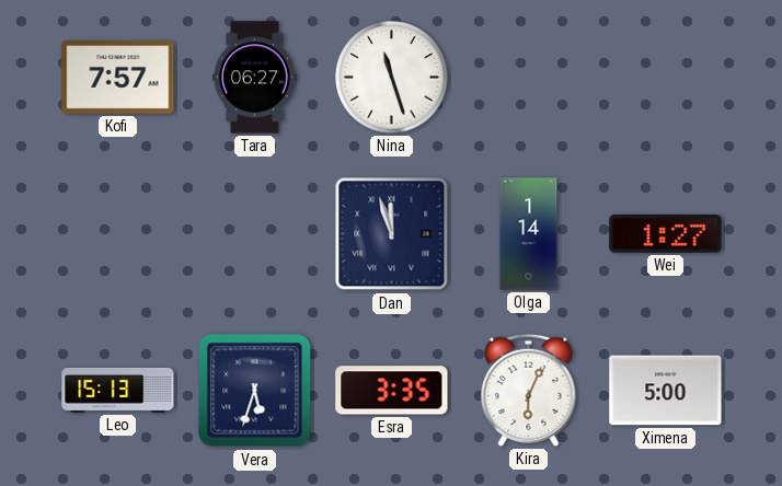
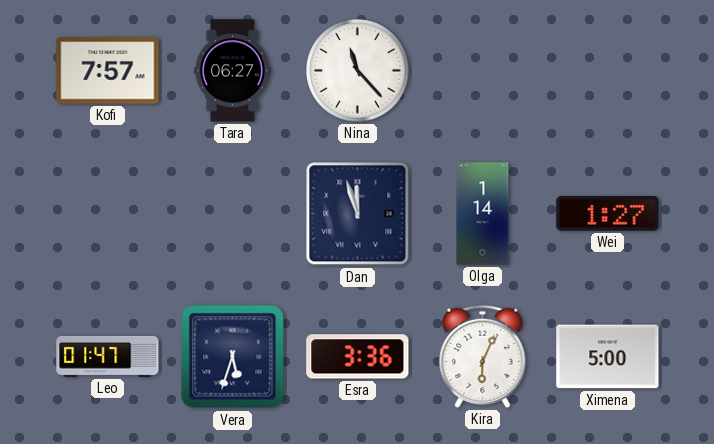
Nina: 11:27 -> 11:23 (358, 71)
Leo: 15:13 -> 01:47 (108, 356)
Esra: 3:35 -> 3:36 (358, 357)
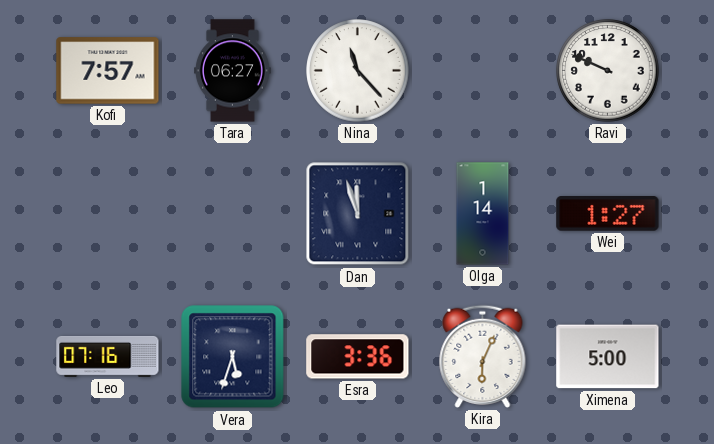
Ravi: none -> 9:49 (608, 71)
Leo: 01:47 -> 07:16 (108, 356)
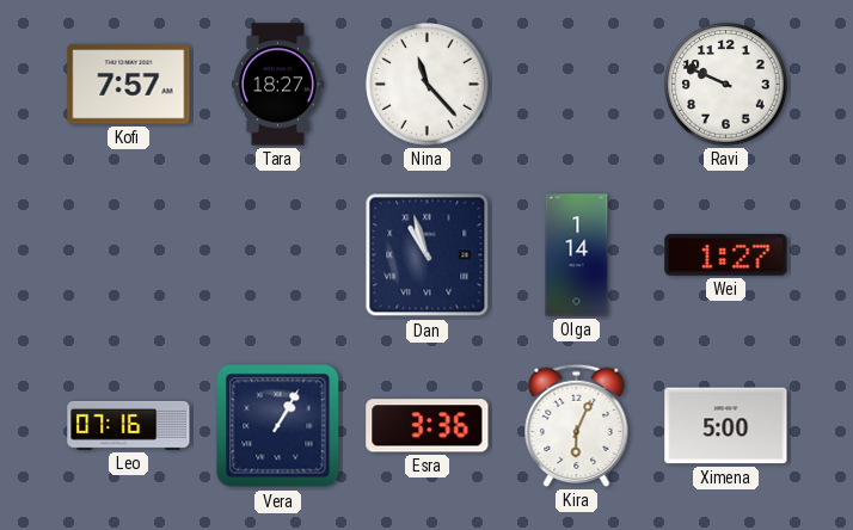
Tara: 06:27 -> 18:27 (278, 85)
Dan: 11:57 -> 10:57 (428, 255)
Vera: 5:33 -> 1:05 (278, 426)
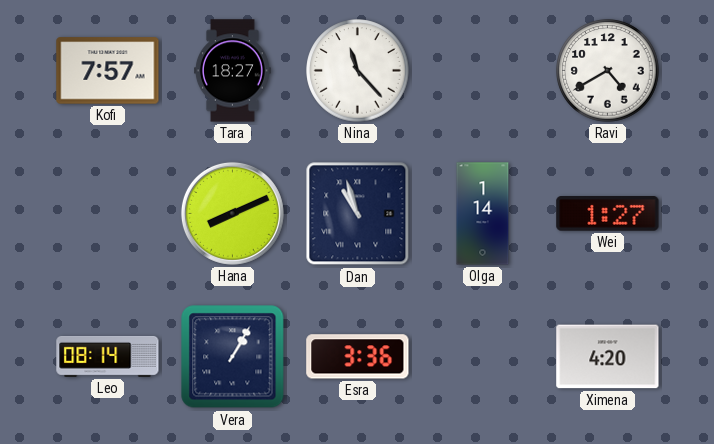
Ravi: 9:49 -> 4:40 (608, 71)
Hana: none -> 8:11 (232, 213)
Leo: 07:16 -> 08:14 (108, 356)
Kira: 6:04 -> none (577, 425)
Ximena: 5:00 -> 4:20 (608, 357)
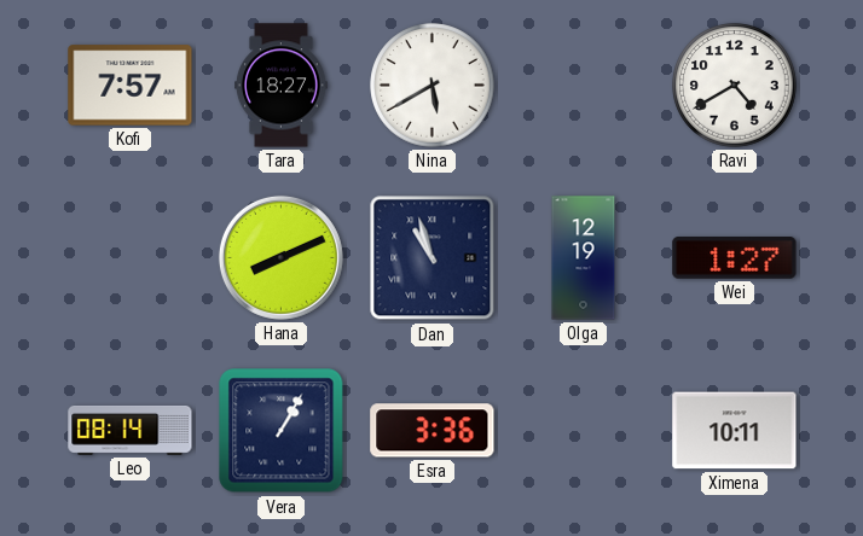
Nina: 11:23 -> 5:40 (433, 86)
Olga: 1:14 -> 12:19 (584, 258)
Ximena: 4:20 -> 10:11 (735, 431)
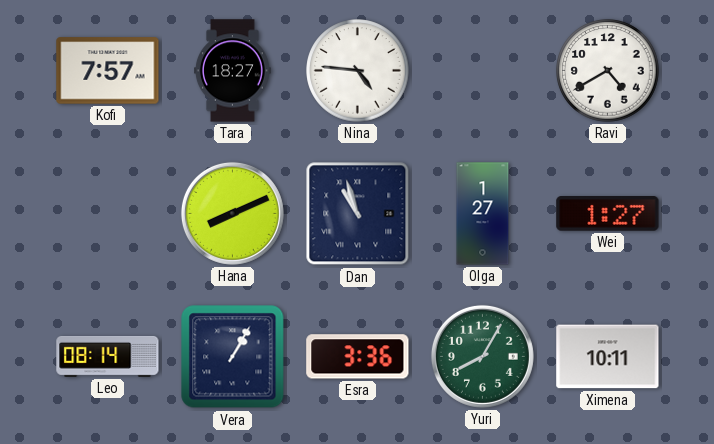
Nina: 5:40 -> 4:46 (358, 71)
Olga: 12:19 -> 1:27 (483, 214)
Yuri: none -> 8:05 (482, 356)
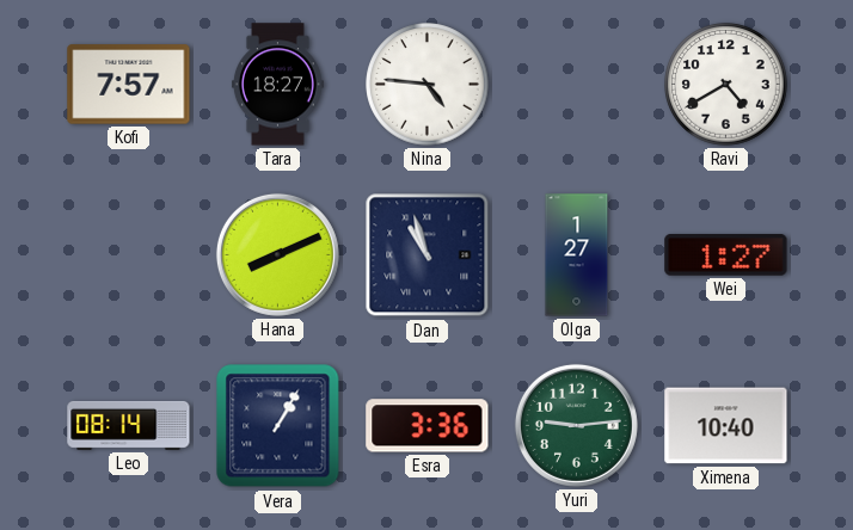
Yuri: 8:05 -> 9:14 (576, 425)
Ximena: 10:11 -> 10:40 (726, 426)
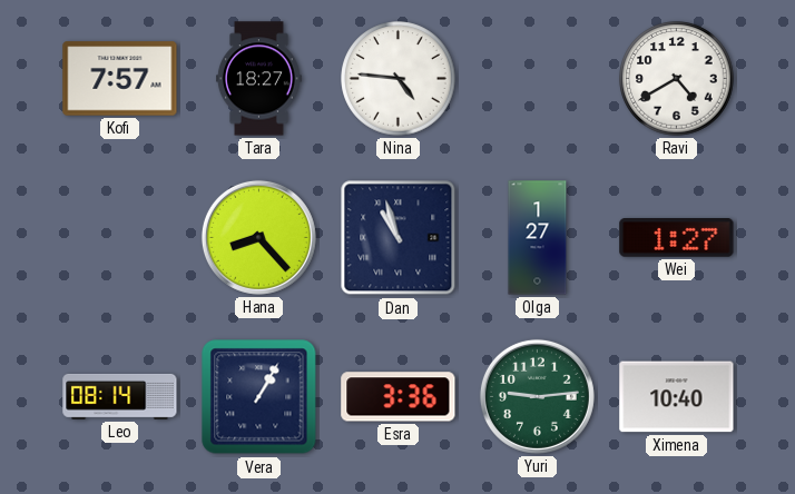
Hana: 8:11 -> 8:23 (258, 237)
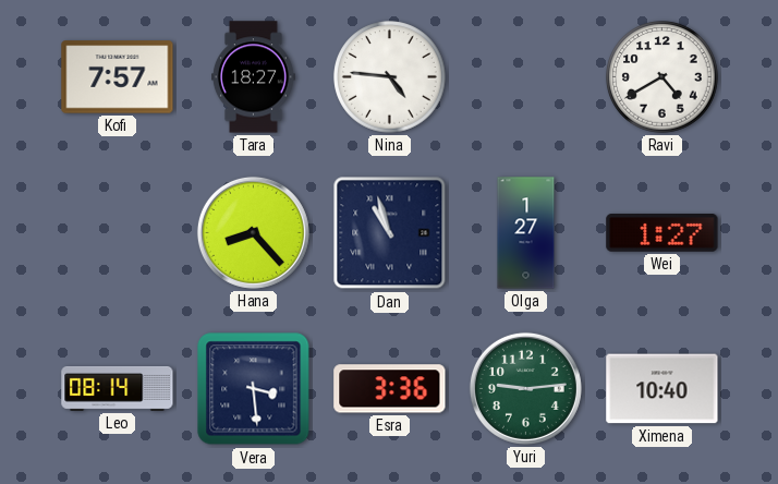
Vera: 1:05 -> 3:29 (254, 389)
